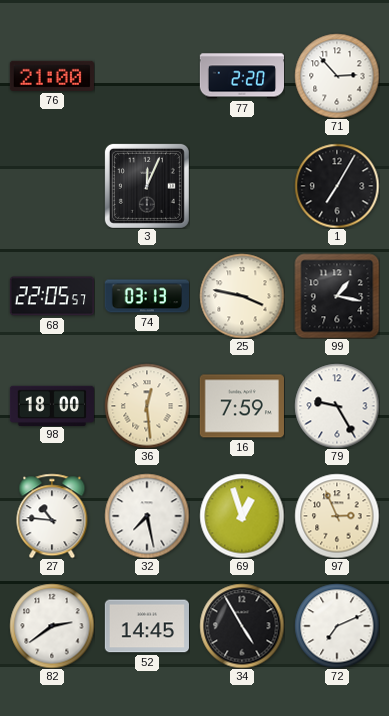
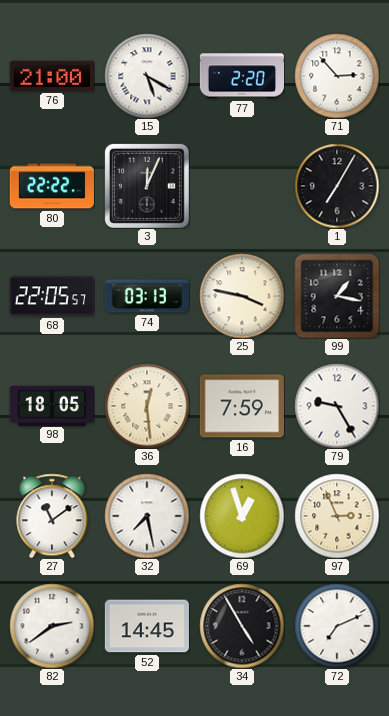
15: none -> 5:20 (147, 76)
80: none -> 22:22 (52, 186)
98: 18:00 -> 18:05 (52, 405)
27: 10:46 -> 11:09 (52, 516)
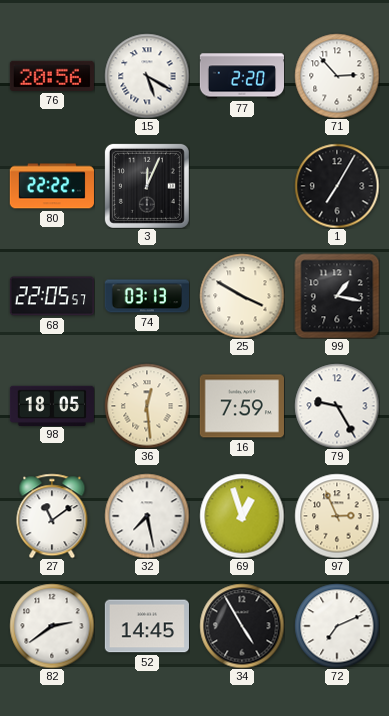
76: 21:00 -> 20:56 (52, 76)
25: 3:47 -> 3:50 (242, 296)
